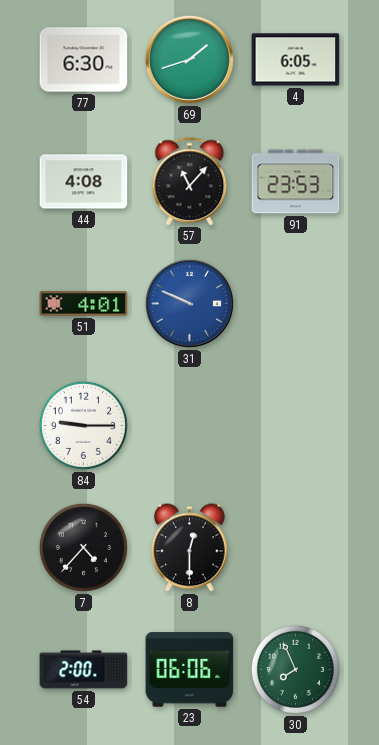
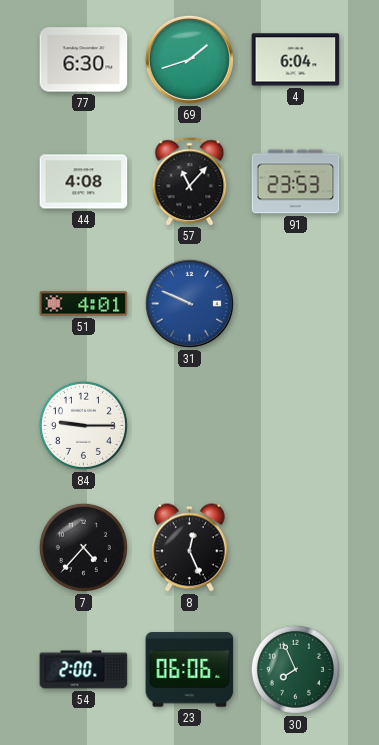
4: 6:05 -> 6:04 (296, 60)
8: 12:30 -> 12:26 (190, 548)
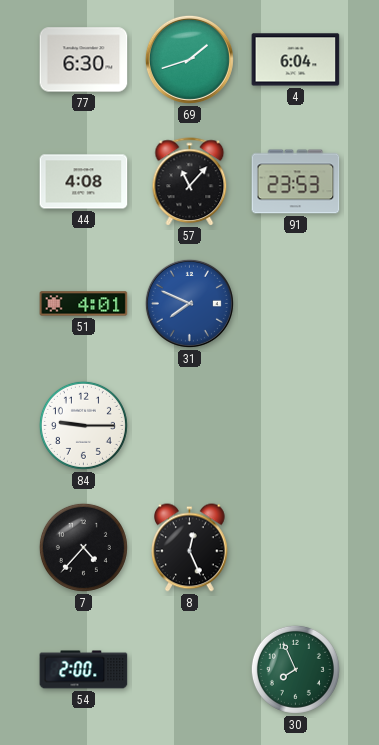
31: 9:49 -> 7:49 (189, 303)
23: 06:06 -> none (190, 670)
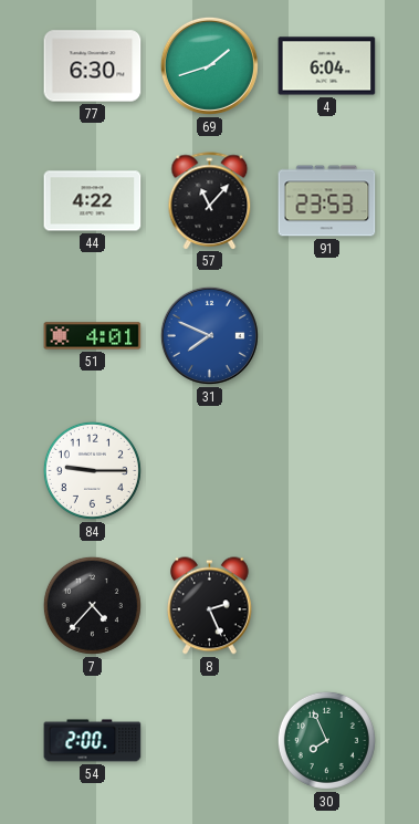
44: 4:08 -> 4:22 (93, 201)
8: 12:26 -> 2:26 (210, 606)
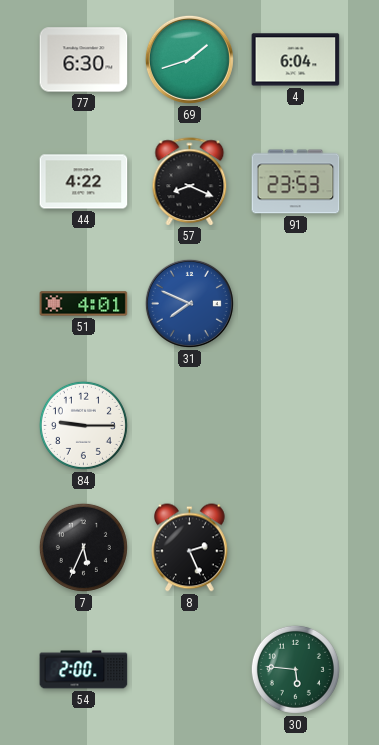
57: 11:07 -> 8:19 (190, 181)
7: 4:37 -> 5:34 (83, 547)
30: 7:56 -> 5:46 (295, 669)
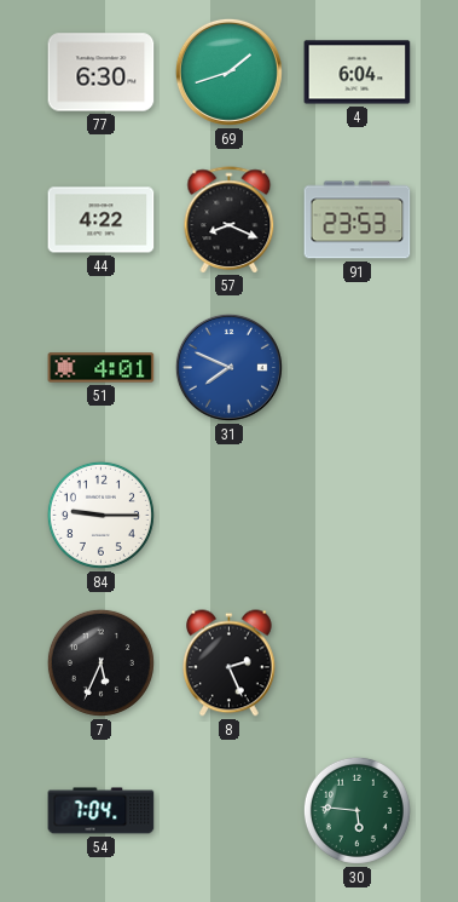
54: 2:00 -> 7:04 (102, 811)
